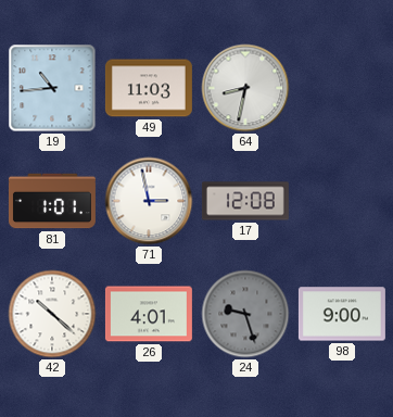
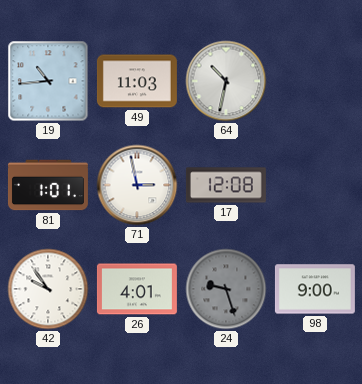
64: 8:32 -> 10:32 (226, 81)
42: 10:22 -> 9:54 (48, 289)
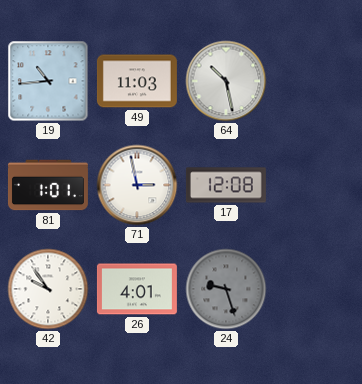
64: 10:32 -> 10:28 (226, 81)
98: 9:00 -> none (315, 289)
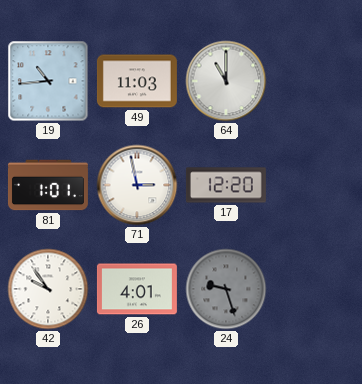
64: 10:28 -> 11:00 (226, 81)
17: 12:08 -> 12:20 (226, 185)
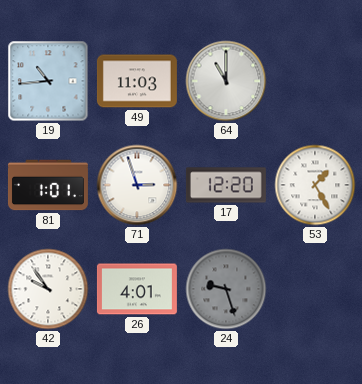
71: 2:58 -> 2:57 (137, 185)
53: none -> 1:25 (315, 185)
